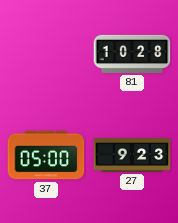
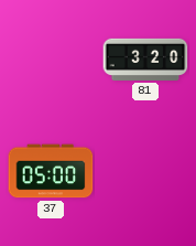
81: 10:28 -> 3:20 (145, 60)
27: 9:23 -> none (132, 155)
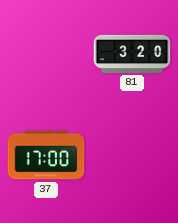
37: 05:00 -> 17:00 (46, 155)
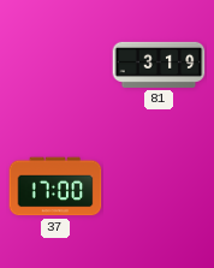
81: 3:20 -> 3:19 (159, 65)
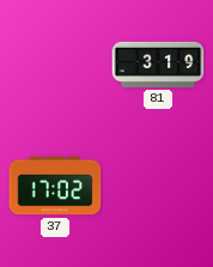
37: 17:00 -> 17:02 (55, 186)
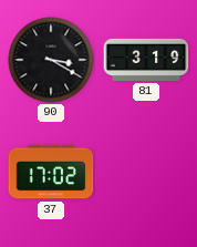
90: none -> 3:20 (51, 60)
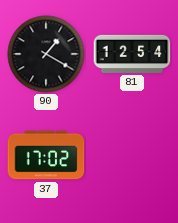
90: 3:20 -> 1:20 (46, 54)
81: 3:19 -> 12:54 (132, 54)
